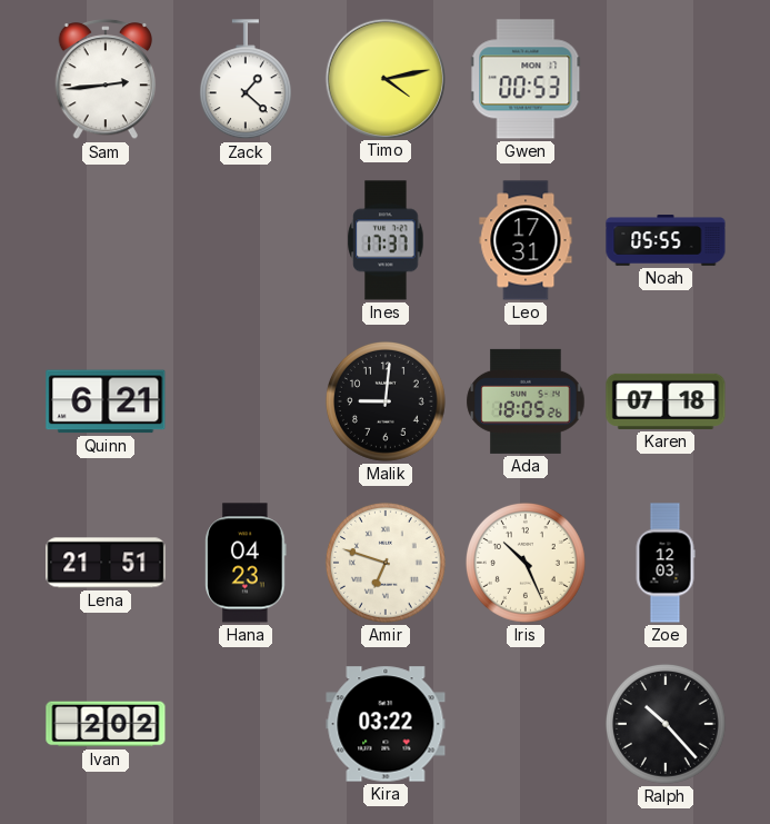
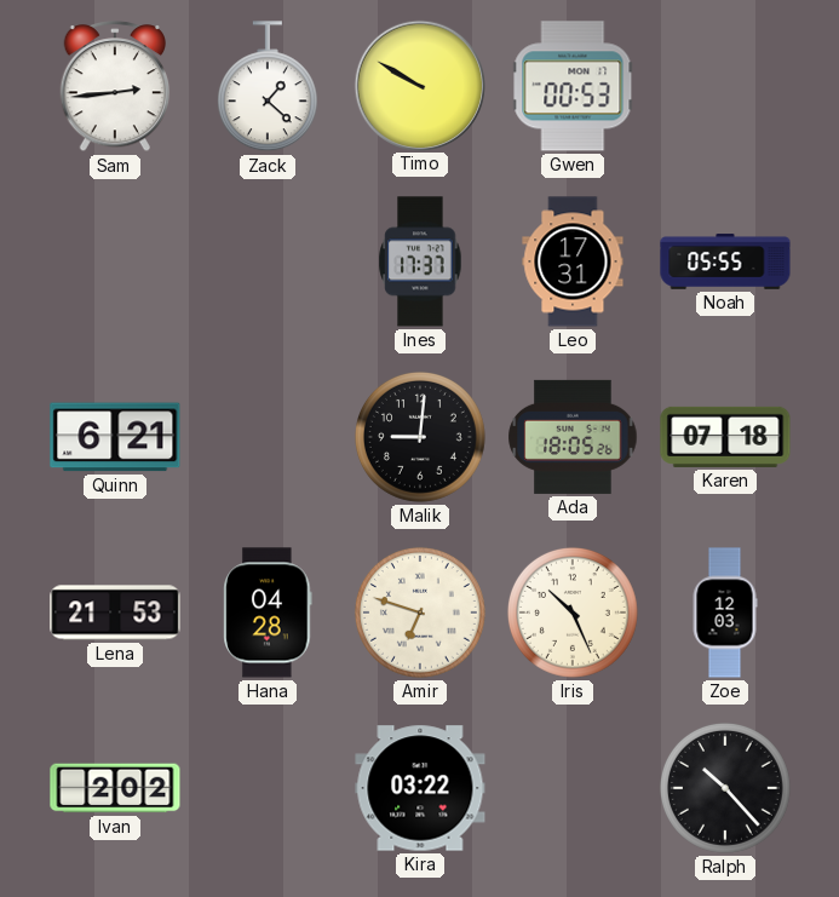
Timo: 4:13 -> 9:50 (419, 85)
Lena: 21:51 -> 21:53 (115, 613)
Hana: 04:23 -> 04:28 (268, 613)
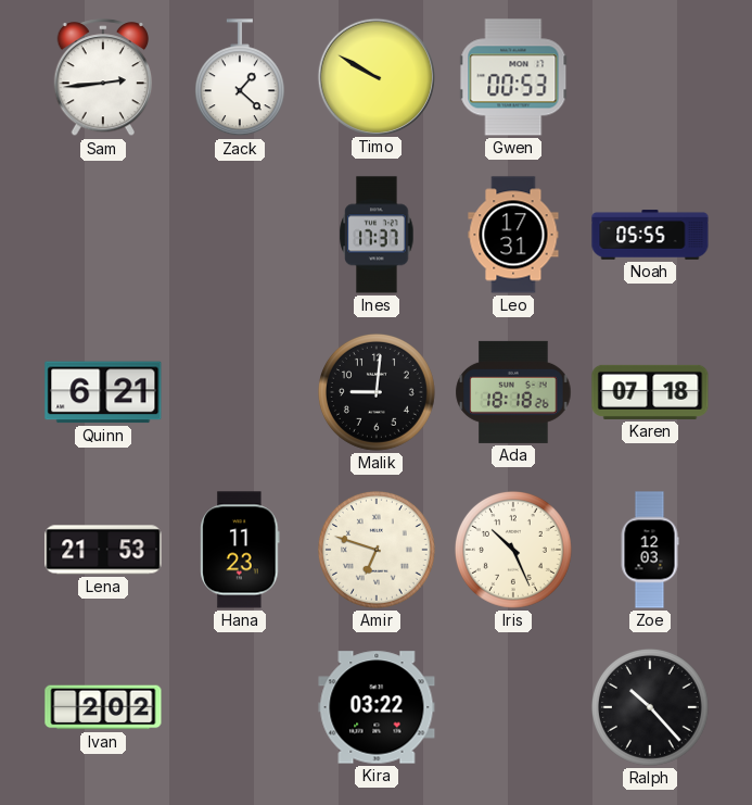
Ada: 18:05 -> 18:18 (513, 392)
Hana: 04:28 -> 11:23 (240, 550)
